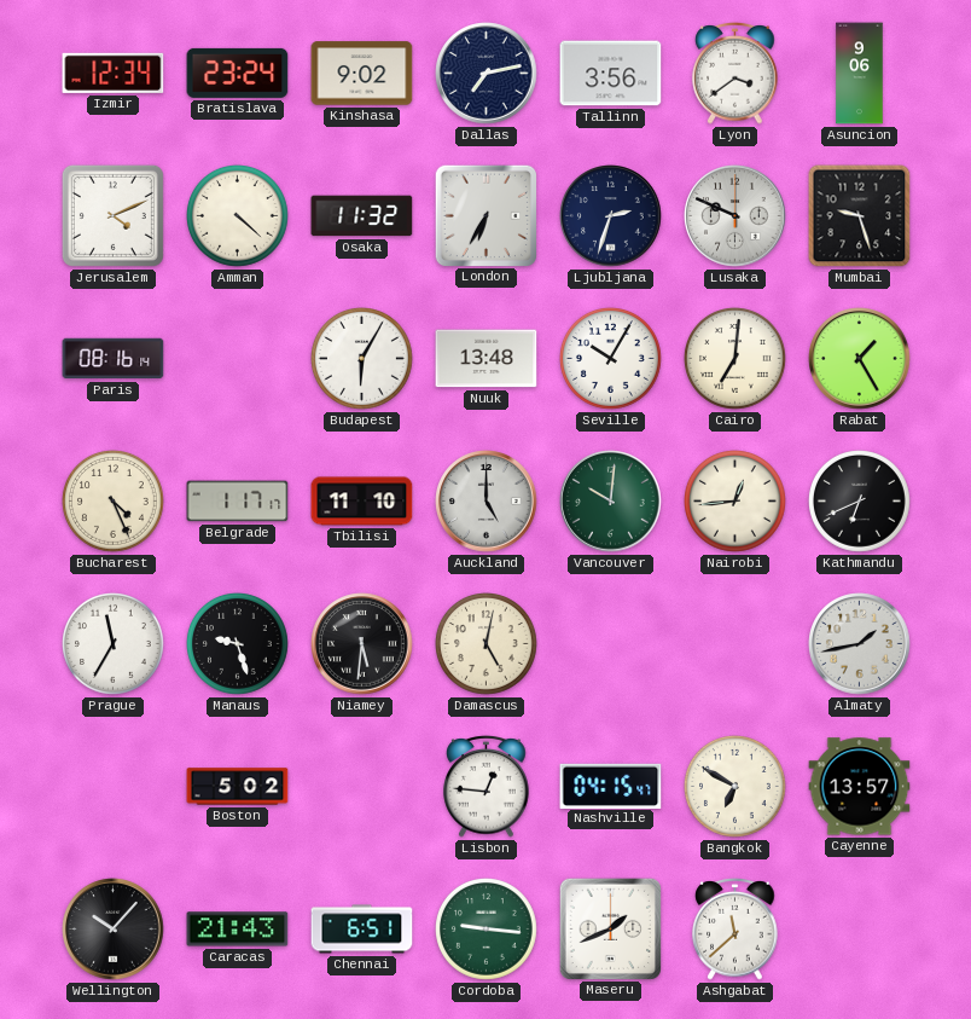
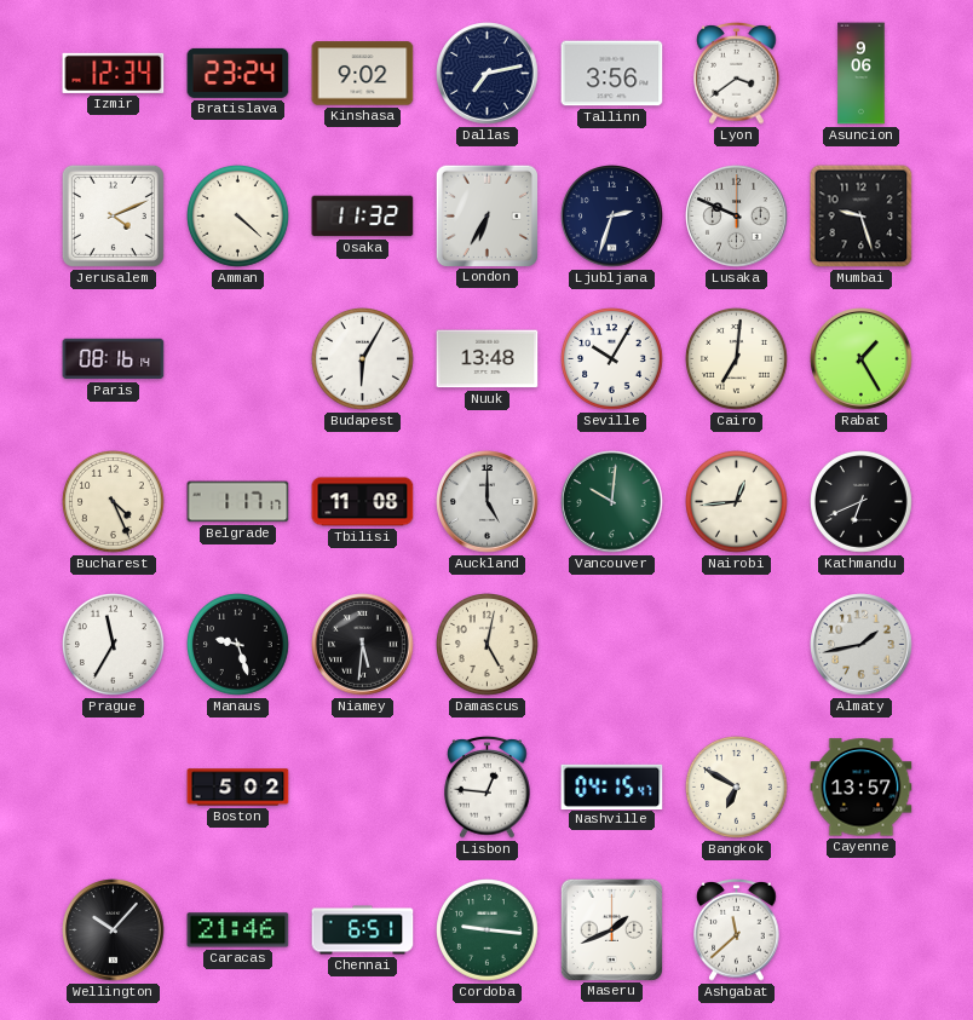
Tbilisi: 11:10 -> 11:08 (363, 502)
Caracas: 21:43 -> 21:46 (238, 930)
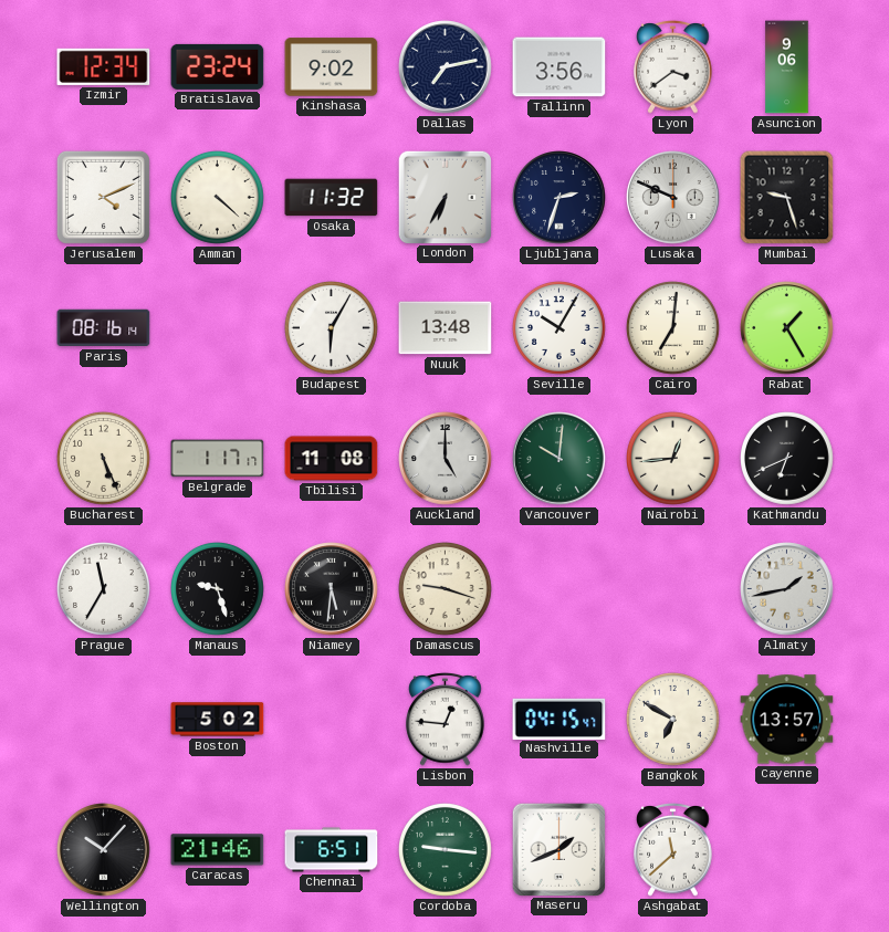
Bucharest: 4:26 -> 5:26 (104, 459)
Damascus: 5:02 -> 9:18 (446, 589)
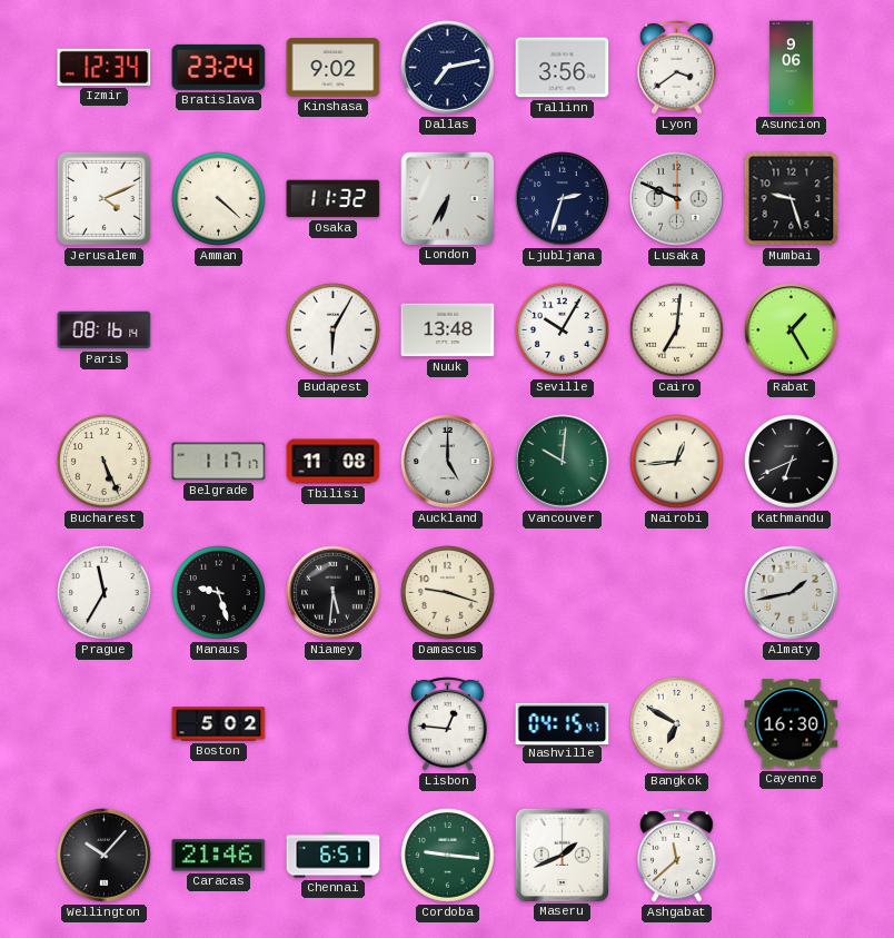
Cayenne: 13:57 -> 16:30 (792, 724)
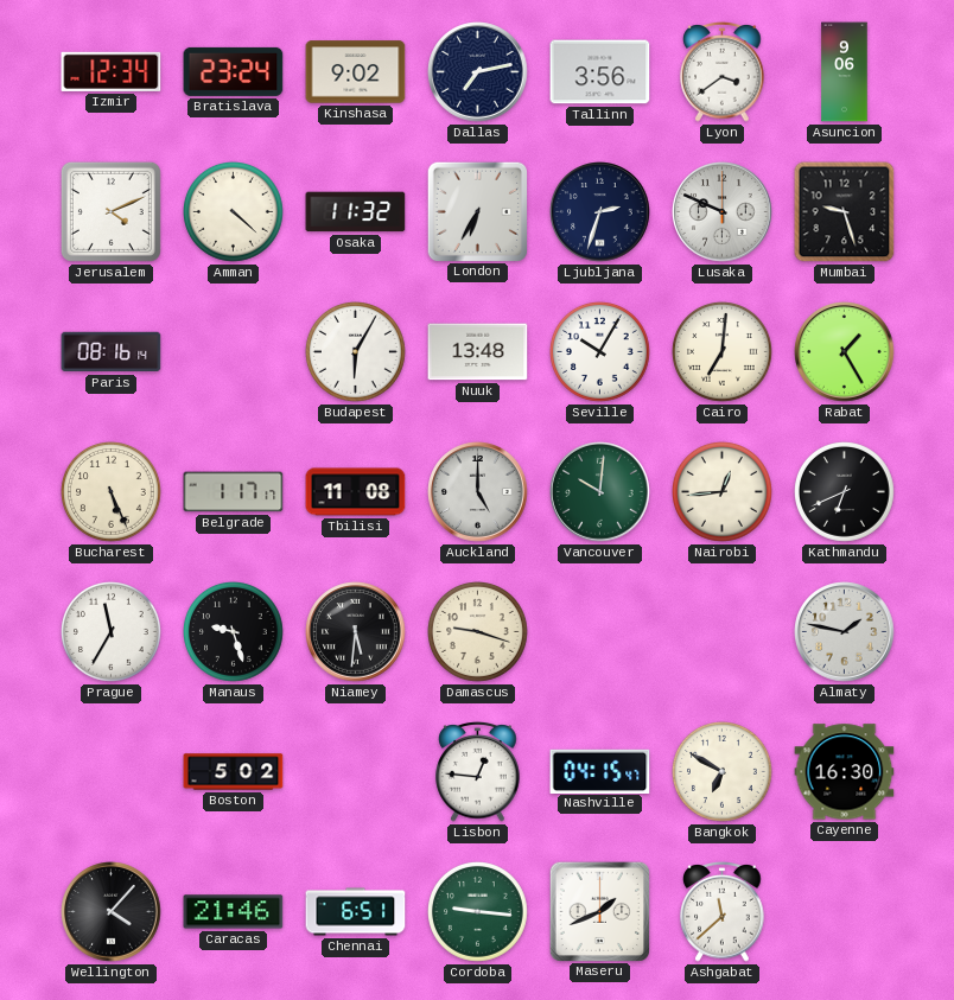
Almaty: 1:43 -> 1:47 (845, 632)
Wellington: 10:07 -> 4:07 (112, 912)
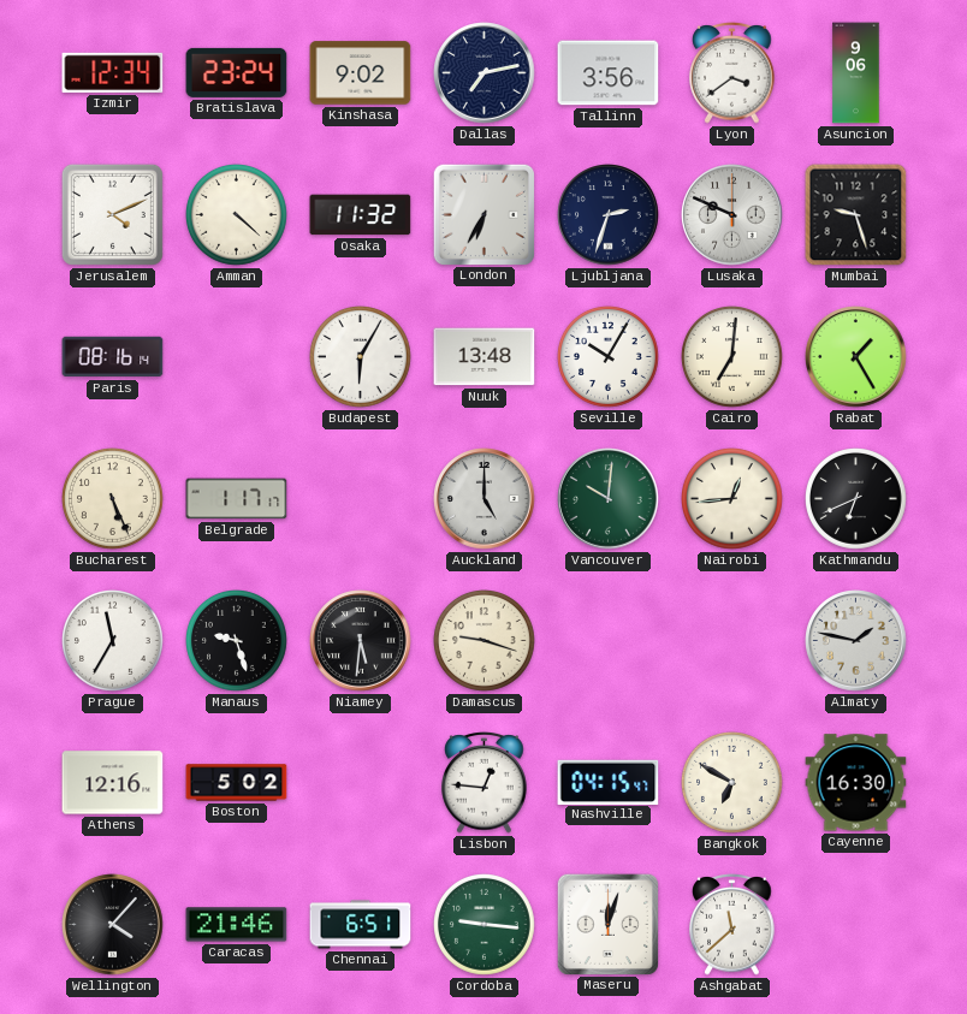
Tbilisi: 11:08 -> none (356, 492)
Athens: none -> 12:16 (113, 783)
Maseru: 1:41 -> 12:03 (607, 924)
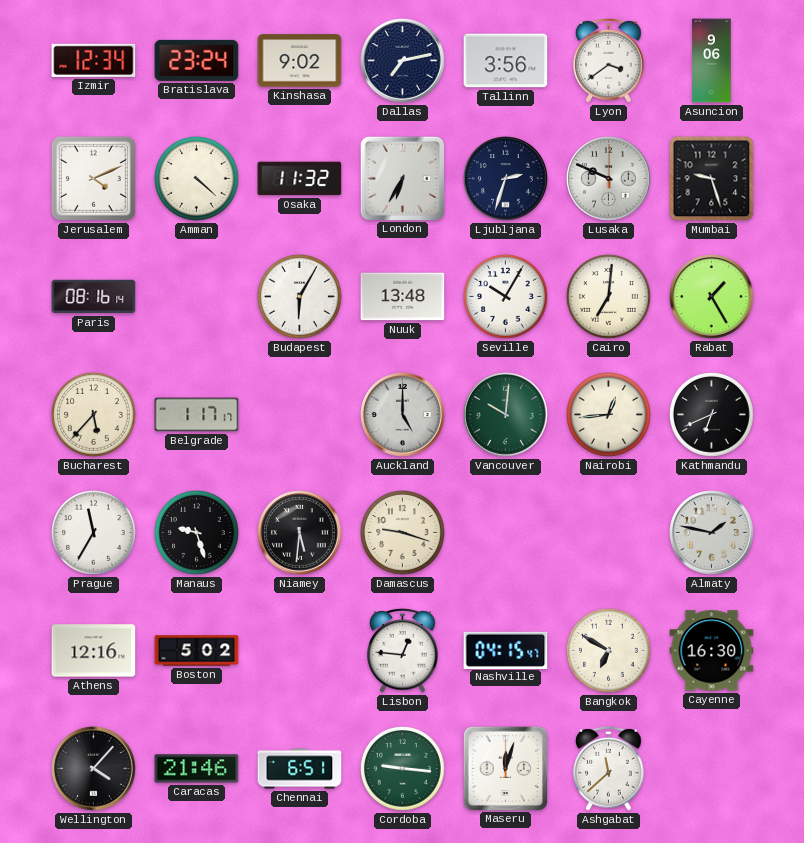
Bucharest: 5:26 -> 5:37 (94, 415)
